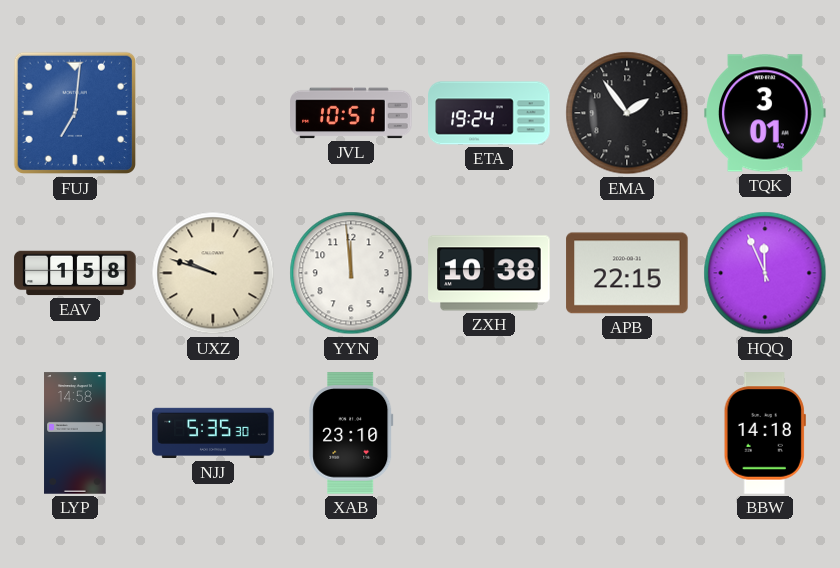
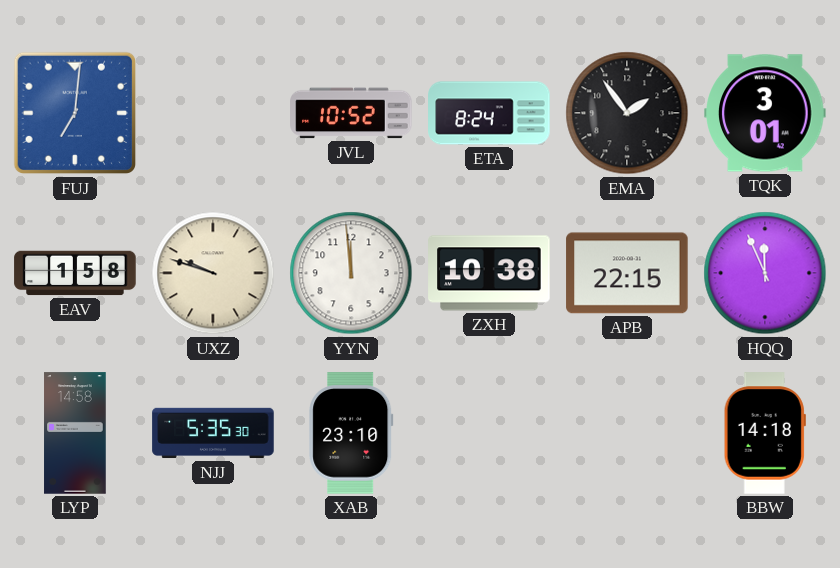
JVL: 10:51 -> 10:52 (351, 113)
ETA: 19:24 -> 8:24 (489, 113)
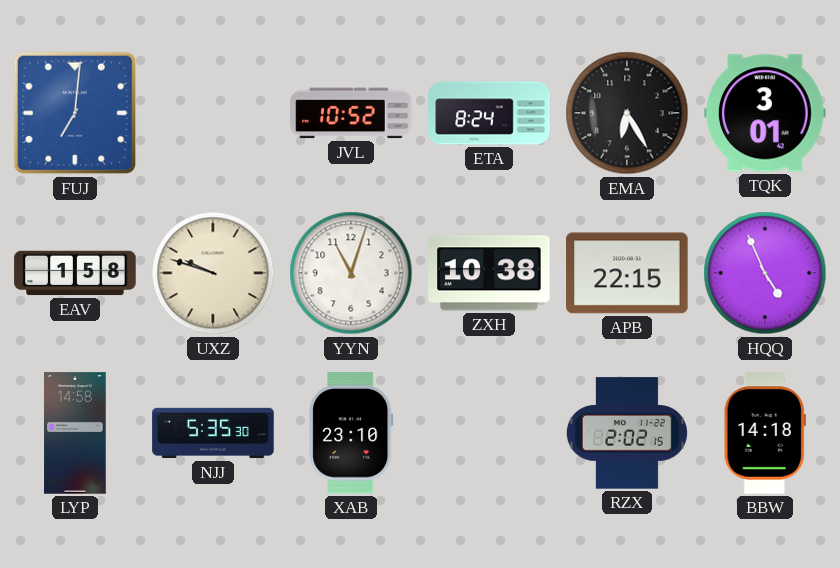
EMA: 1:54 -> 6:25 (627, 113)
YYN: 11:59 -> 11:03 (351, 273)
HQQ: 11:56 -> 4:56 (765, 273)
RZX: none -> 2:02 (627, 433)
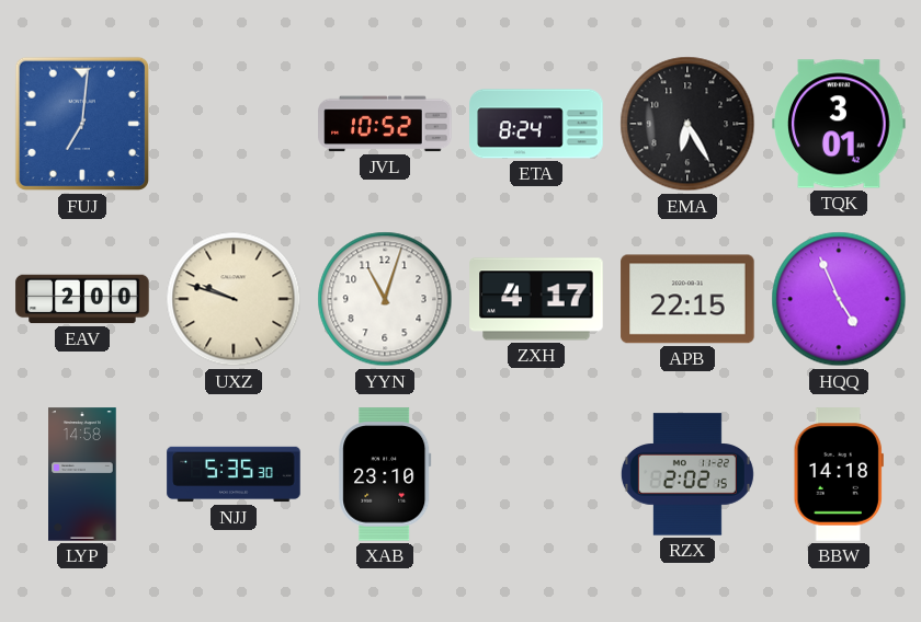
EAV: 1:58 -> 2:00 (82, 299)
ZXH: 10:38 -> 4:17 (536, 299)
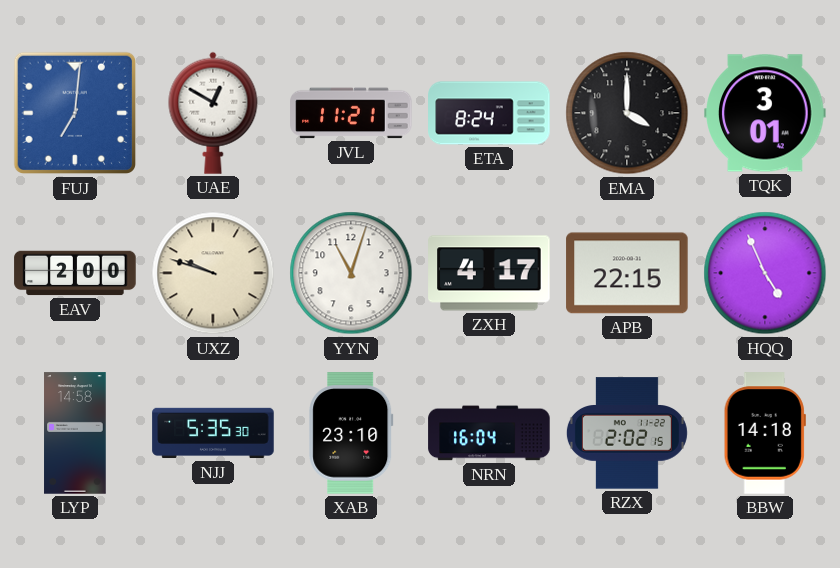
UAE: none -> 12:50 (213, 113)
JVL: 10:52 -> 11:21 (351, 113)
EMA: 6:25 -> 4:00 (627, 113)
NRN: none -> 16:04 (489, 433)
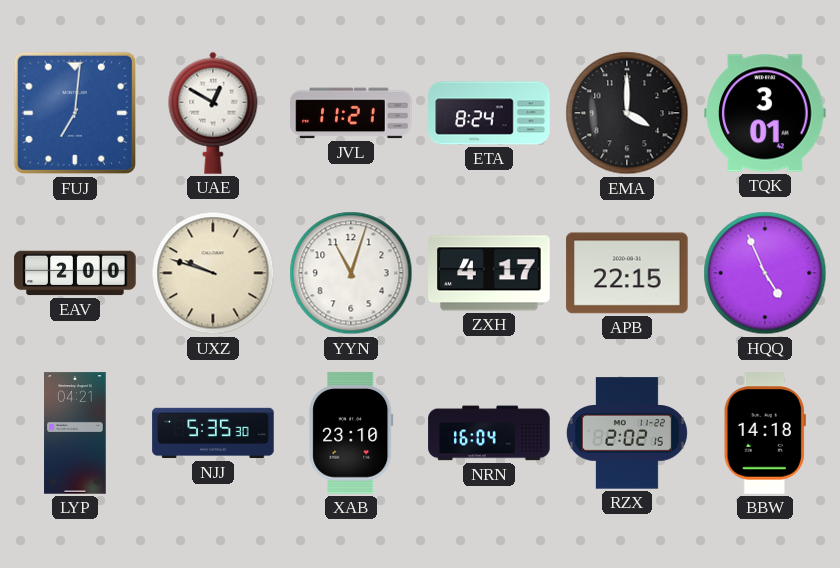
LYP: 14:58 -> 04:21 (75, 433)
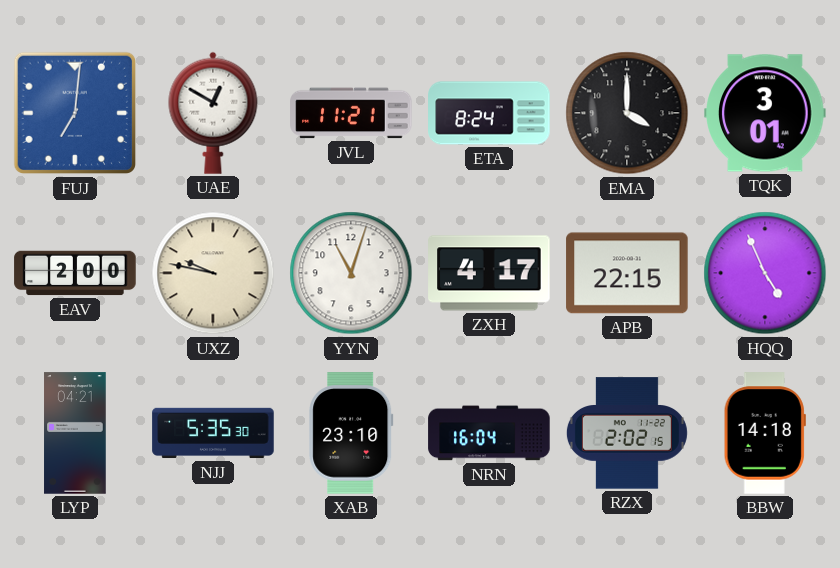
UXZ: 9:48 -> 9:47 (213, 273)
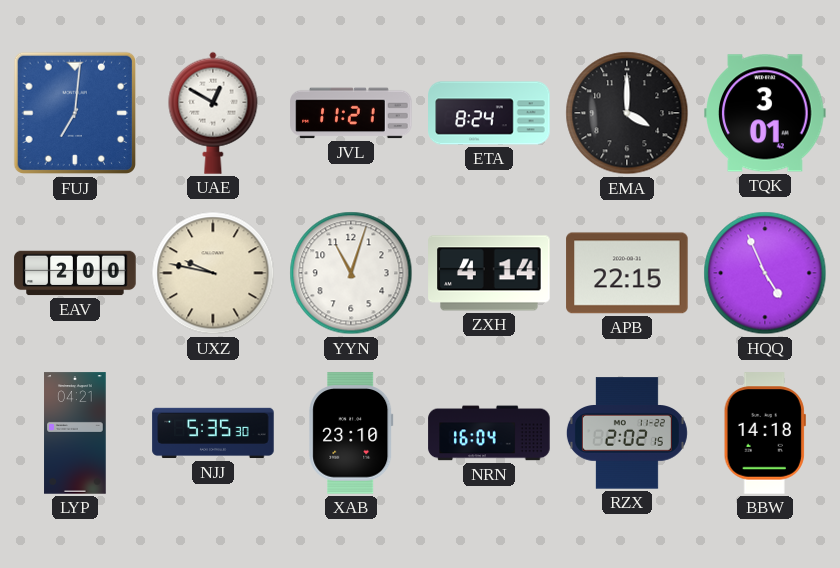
ZXH: 4:17 -> 4:14 (489, 273)
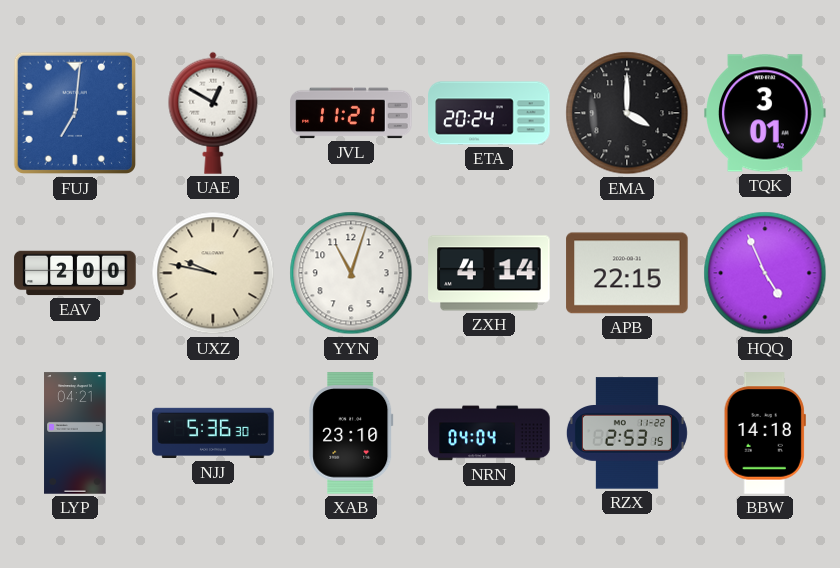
ETA: 8:24 -> 20:24 (489, 113)
NJJ: 5:35 -> 5:36 (213, 433)
NRN: 16:04 -> 04:04 (489, 433)
RZX: 2:02 -> 2:53 (627, 433)
